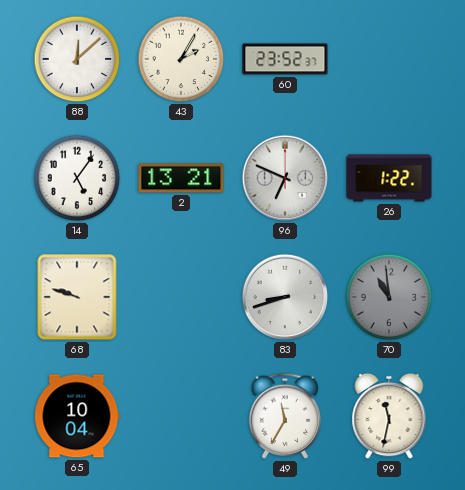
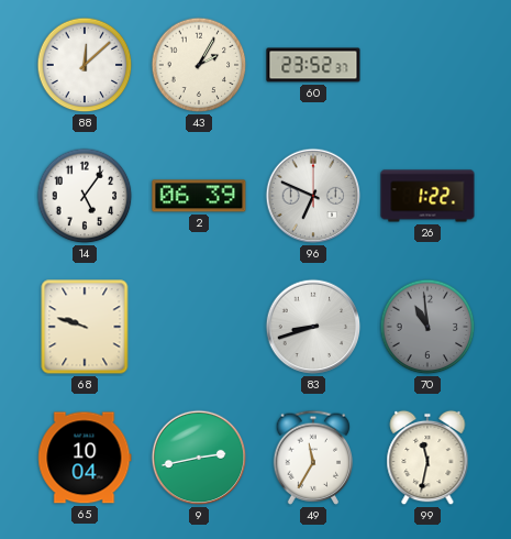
2: 13:21 -> 06:39 (199, 196)
9: none -> 2:43 (199, 458)
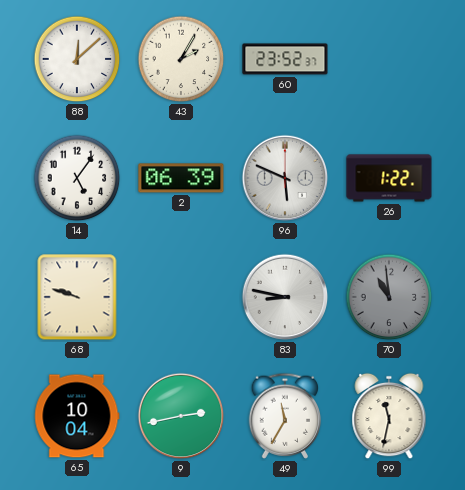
96: 6:49 -> 5:49 (285, 178)
83: 8:42 -> 8:47 (285, 297)
